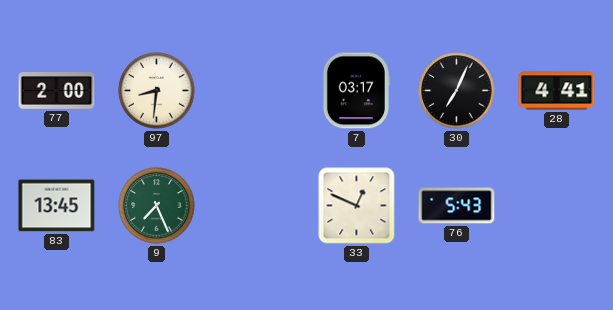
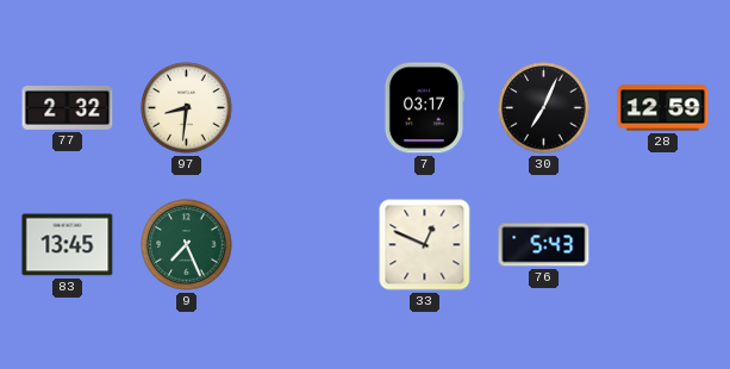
77: 2:00 -> 2:32 (68, 108)
28: 4:41 -> 12:59 (663, 108)
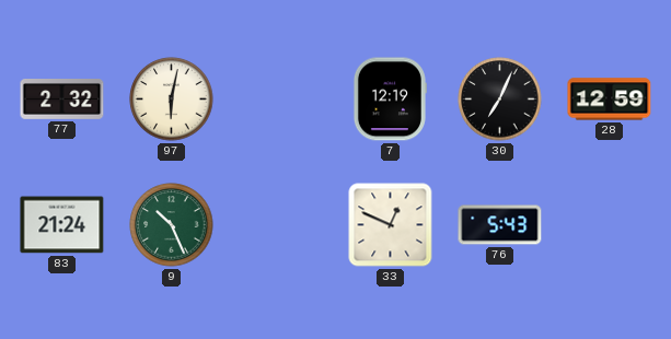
97: 8:31 -> 6:02 (172, 100)
7: 03:17 -> 12:19 (390, 100)
83: 13:45 -> 21:24 (62, 225)
9: 7:26 -> 10:26 (172, 225)
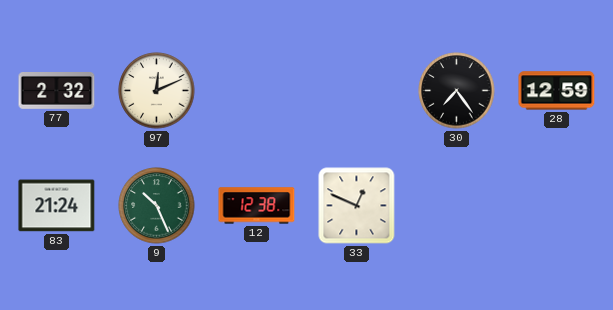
97: 6:02 -> 12:11 (157, 91)
7: 12:19 -> none (390, 100)
30: 7:04 -> 7:24 (457, 91)
12: none -> 12:38 (257, 206)
76: 5:43 -> none (500, 225)
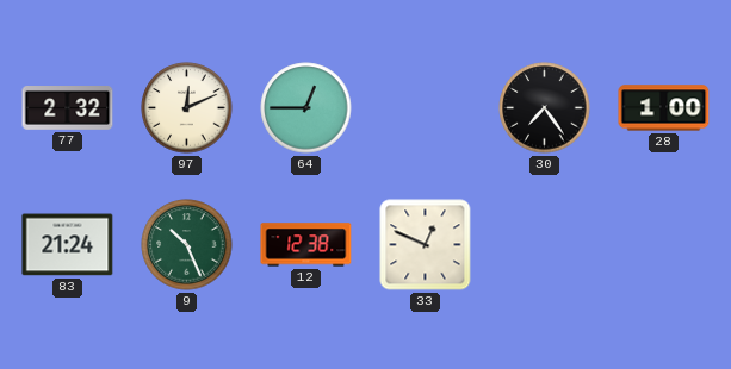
64: none -> 12:45 (306, 108)
28: 12:59 -> 1:00 (664, 108)
